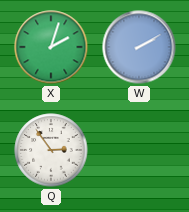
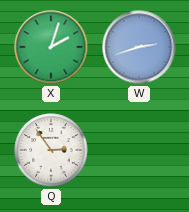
W: 2:10 -> 2:42 (139, 47)
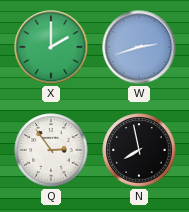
X: 2:03 -> 2:00 (51, 47)
N: none -> 7:58 (139, 150)
